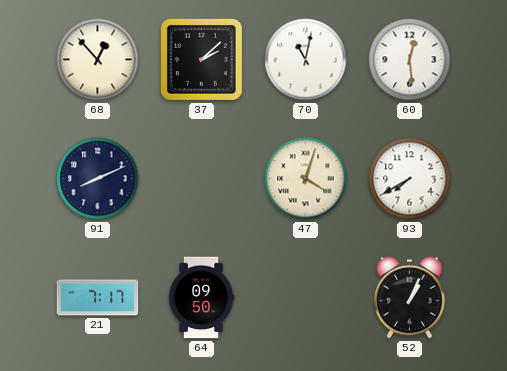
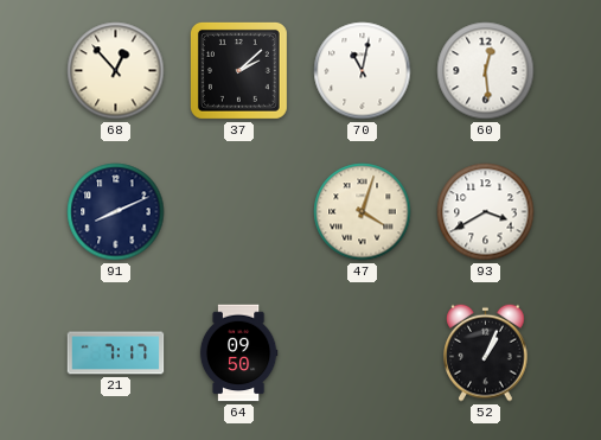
93: 7:40 -> 3:40 (486, 212)
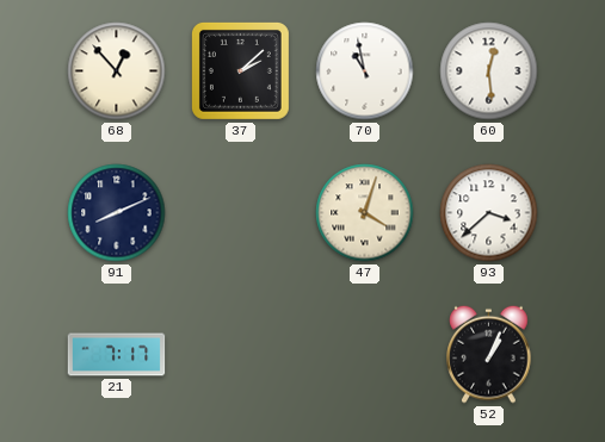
70: 11:02 -> 10:58 (365, 71)
93: 3:40 -> 3:38 (489, 213)
64: 09:50 -> none (238, 353)
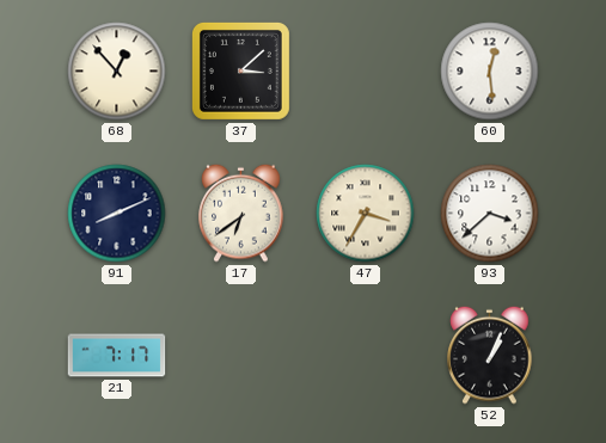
37: 2:08 -> 3:08 (240, 70)
70: 10:58 -> none (365, 71)
17: none -> 6:39 (241, 213)
47: 4:03 -> 3:35 (366, 214)
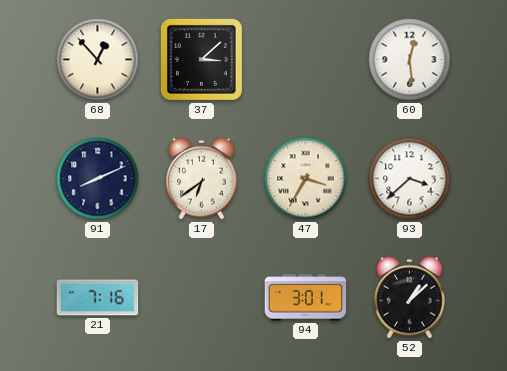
21: 7:17 -> 7:16 (98, 298)
94: none -> 3:01 (306, 298)
52: 1:04 -> 1:08 (410, 297)
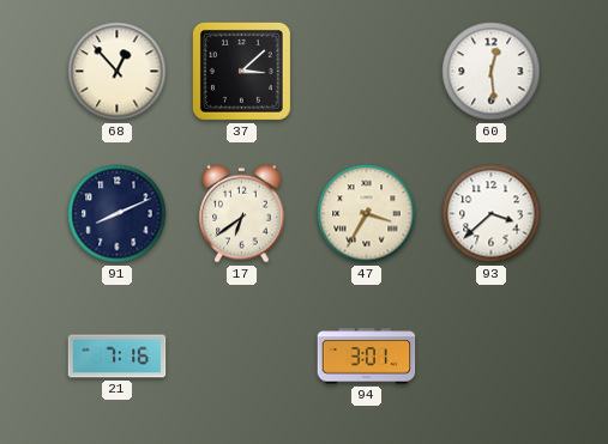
52: 1:08 -> none (410, 297)
